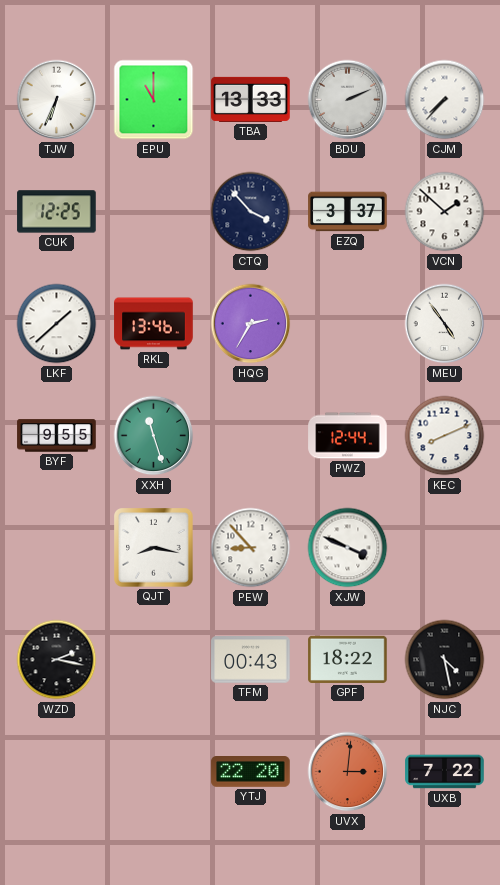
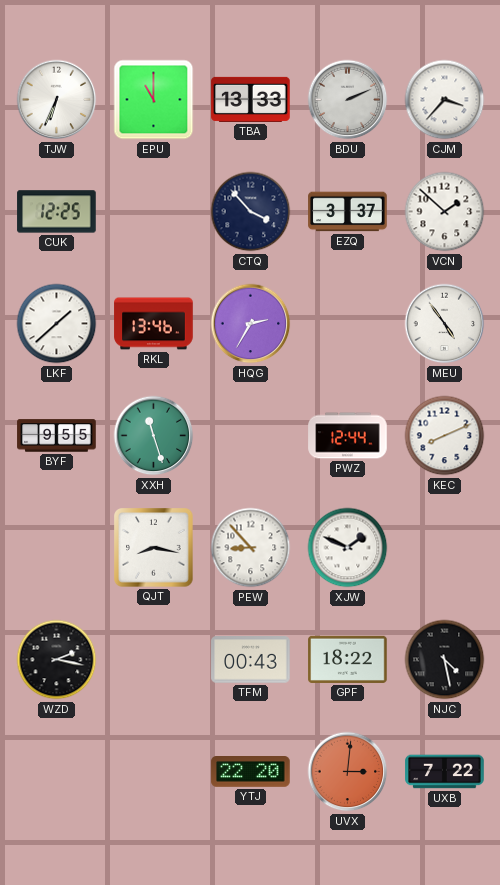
CJM: 7:37 -> 3:37 (445, 100)
XJW: 3:49 -> 1:49 (348, 548)
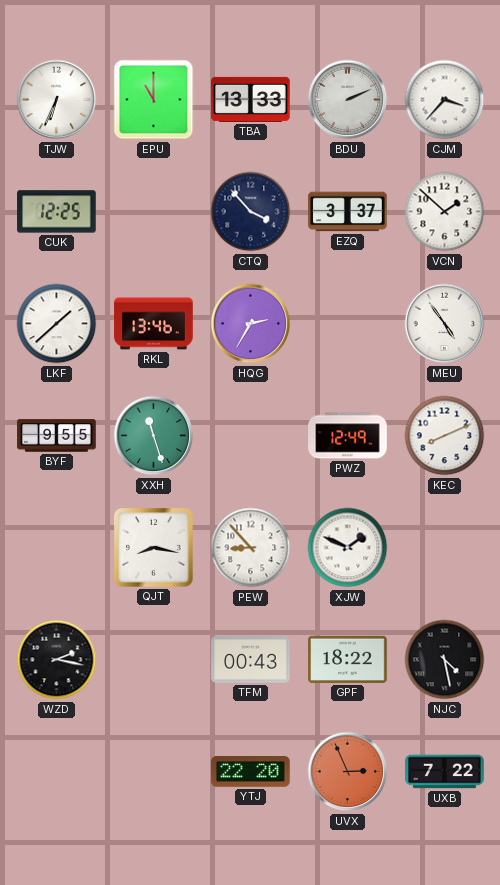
PWZ: 12:44 -> 12:49 (348, 436)
UVX: 3:01 -> 2:56 (348, 772)
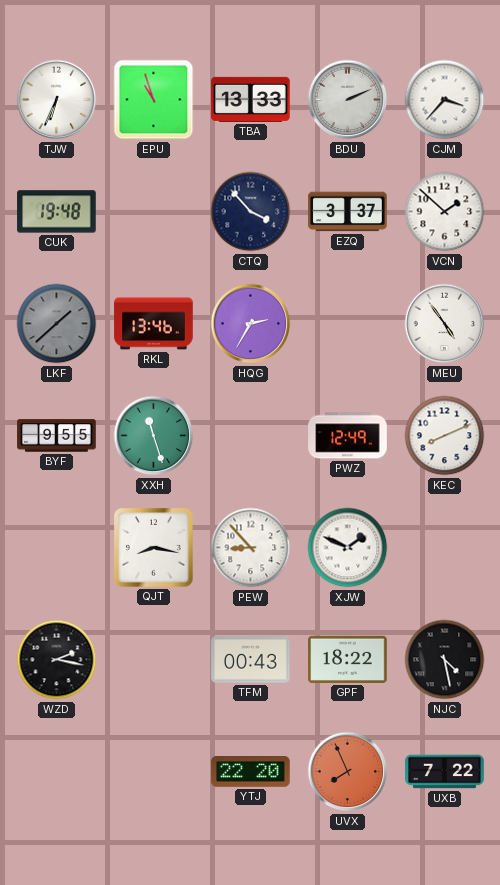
EPU: 11:00 -> 10:57 (154, 100)
CUK: 12:25 -> 19:48 (57, 212)
LKF dial: white -> grey (57, 324)
UVX: 2:56 -> 7:56 (348, 772)
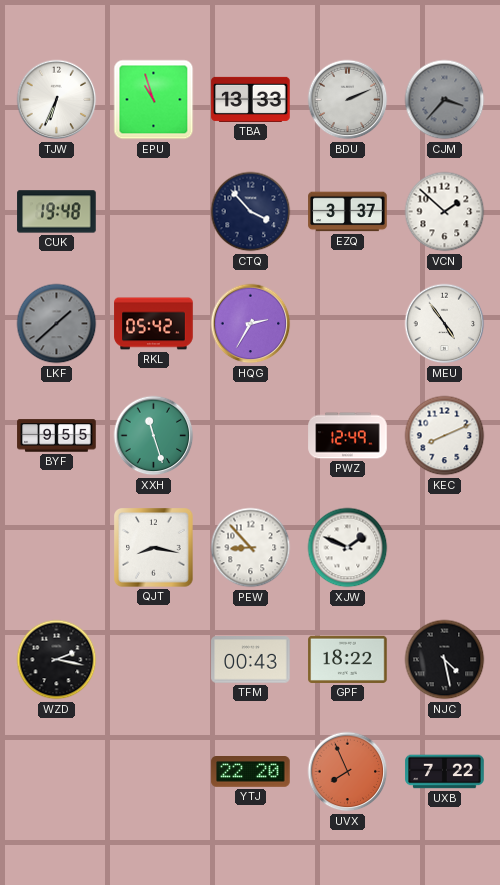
CJM dial: white -> grey (445, 100)
RKL: 13:46 -> 05:42 (154, 324)
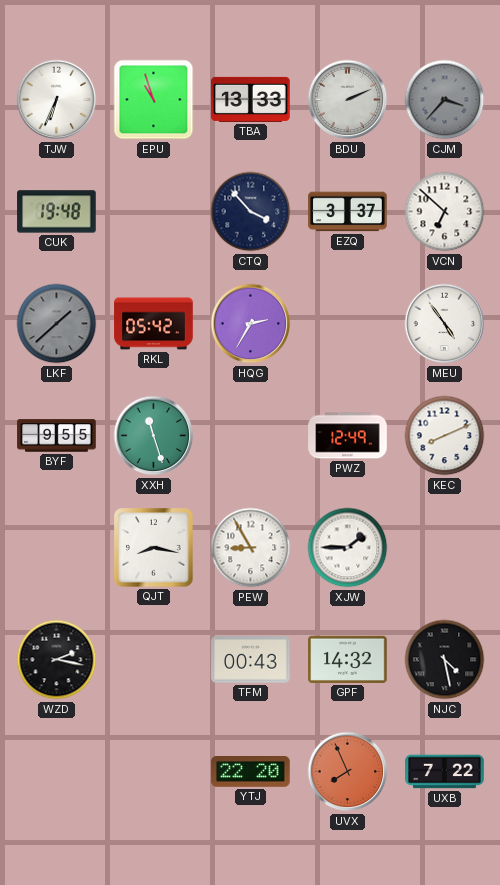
VCN: 1:52 -> 6:52 (445, 212)
PEW: 8:53 -> 8:55 (251, 548)
XJW: 1:49 -> 1:45 (348, 548)
GPF: 18:22 -> 14:32 (348, 659)
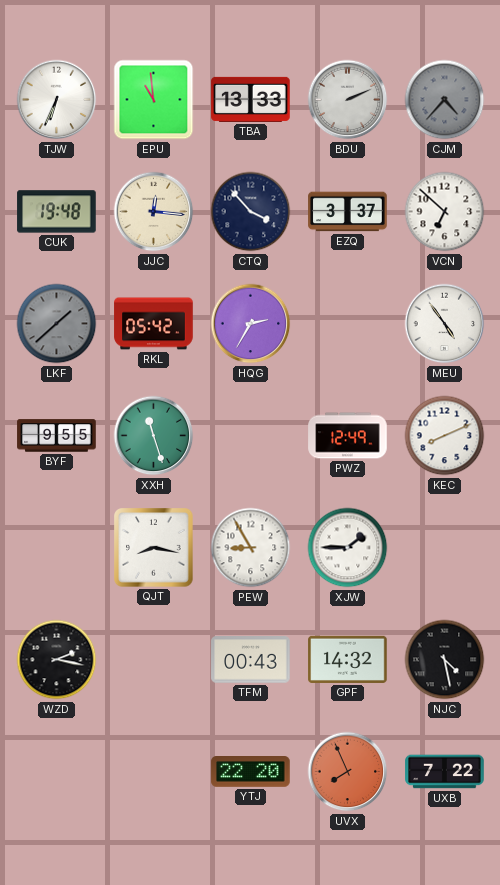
EPU: 10:57 -> 10:59 (154, 100)
CJM: 3:37 -> 4:37 (445, 100)
JJC: none -> 12:16 (154, 212)
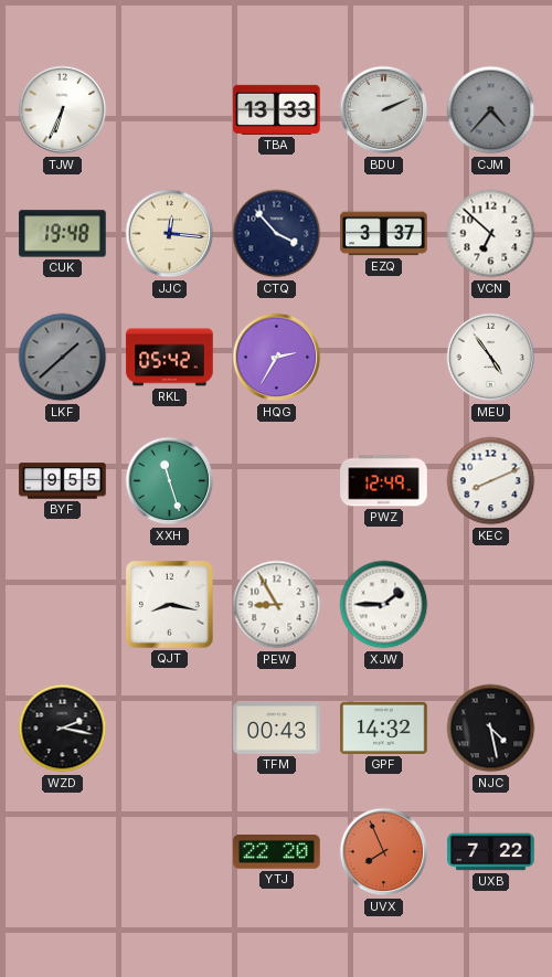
EPU: 10:59 -> none (154, 100)
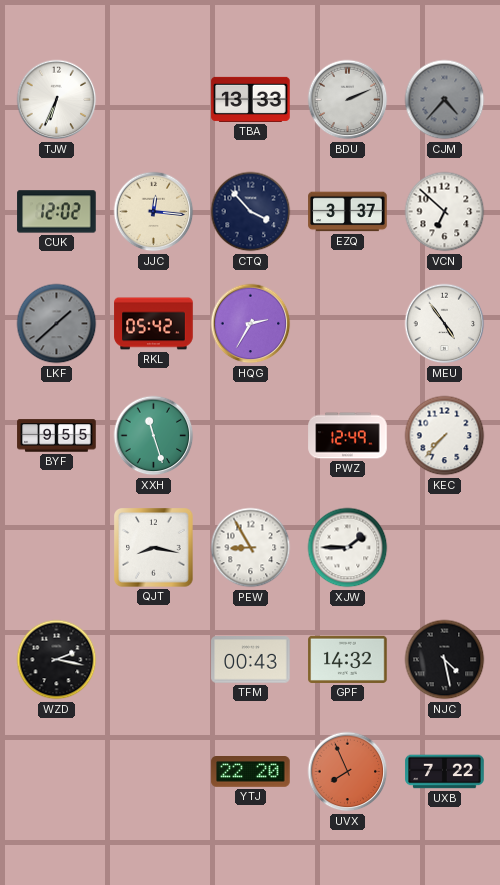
CUK: 19:48 -> 12:02 (57, 212)
KEC: 8:11 -> 7:37 (445, 436)
